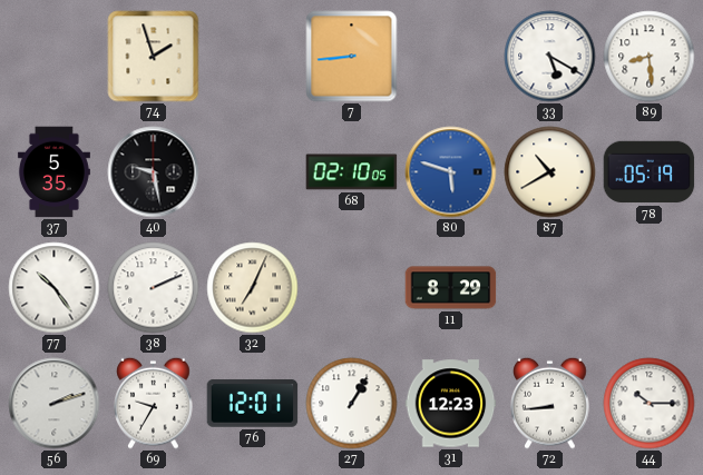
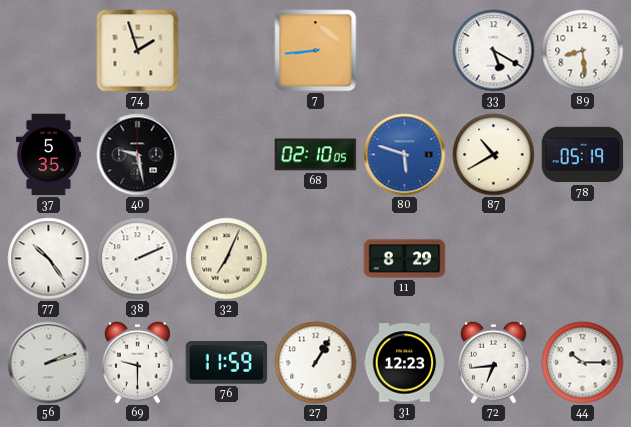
69: 9:35 -> 9:30 (138, 362)
76: 12:01 -> 11:59 (227, 363)
72: 8:44 -> 6:44 (494, 362)
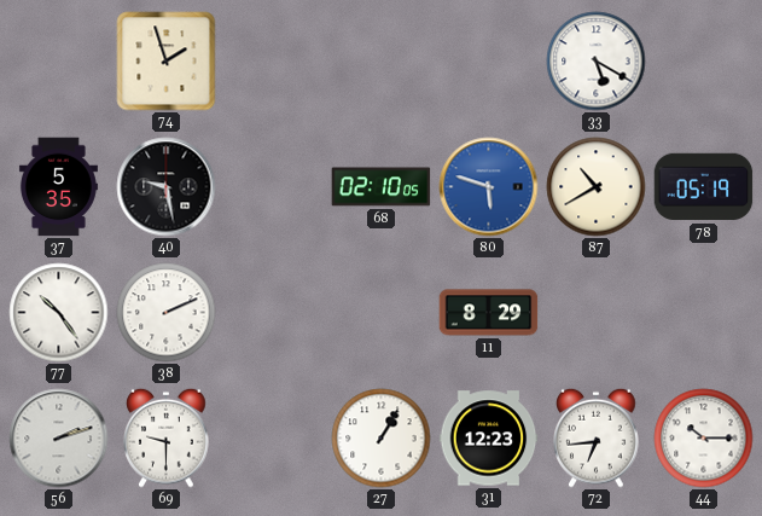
7: 8:44 -> none (316, 51)
89: 8:29 -> none (583, 51)
32: 7:04 -> none (227, 259)
76: 11:59 -> none (227, 363)
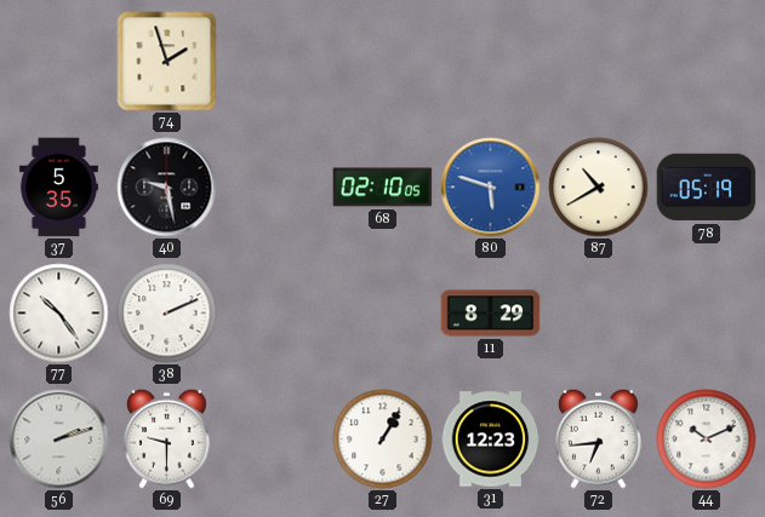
33: 5:20 -> none (597, 62)
44: 10:15 -> 10:11 (707, 440)
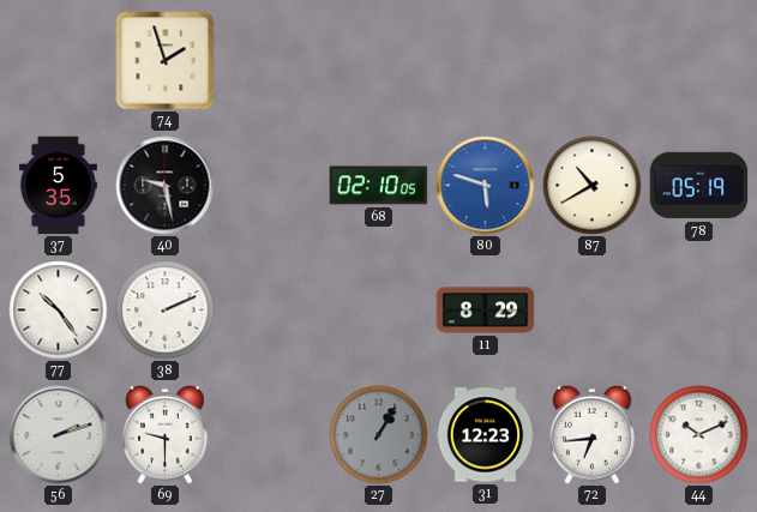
27 dial: white -> grey (379, 435)
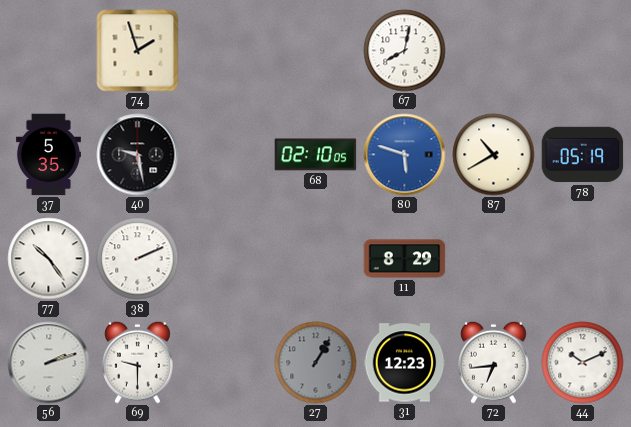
67: none -> 8:02 (405, 51)
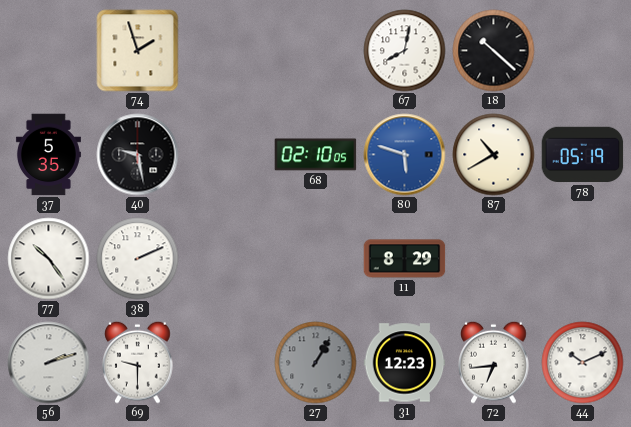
18: none -> 10:22 (494, 51)
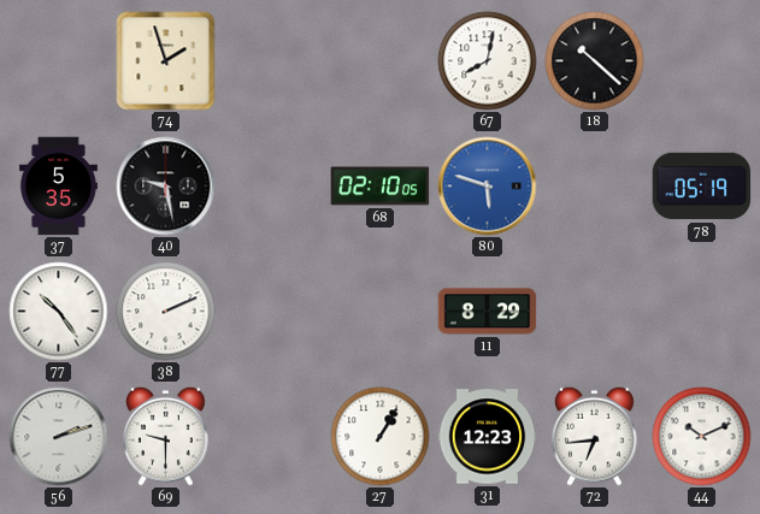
87: 10:40 -> none (494, 155)
27 dial: grey -> white (381, 437)
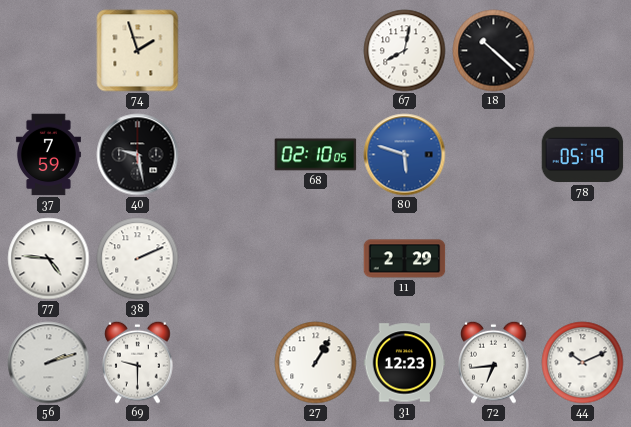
37: 5:35 -> 7:59 (48, 155)
77: 10:24 -> 4:46 (49, 259)
11: 8:29 -> 2:29 (405, 259)
